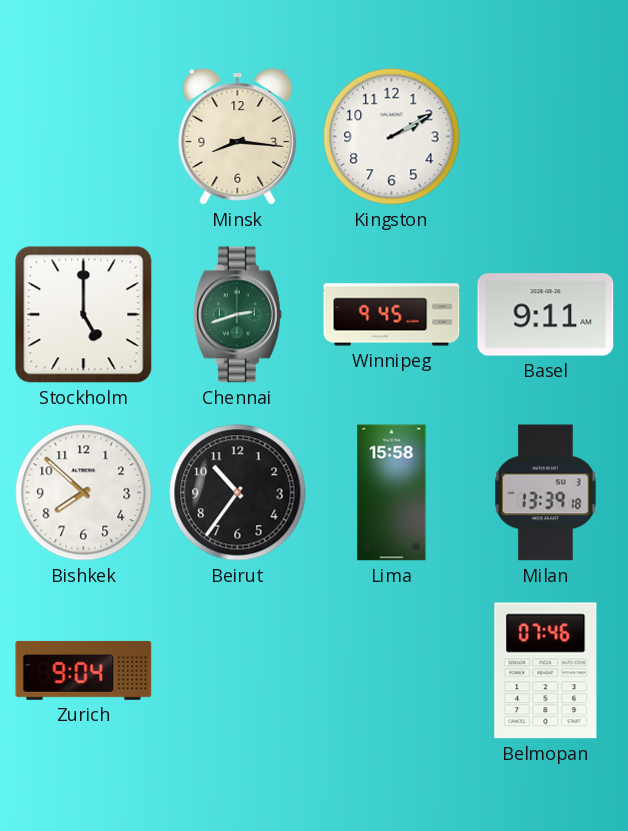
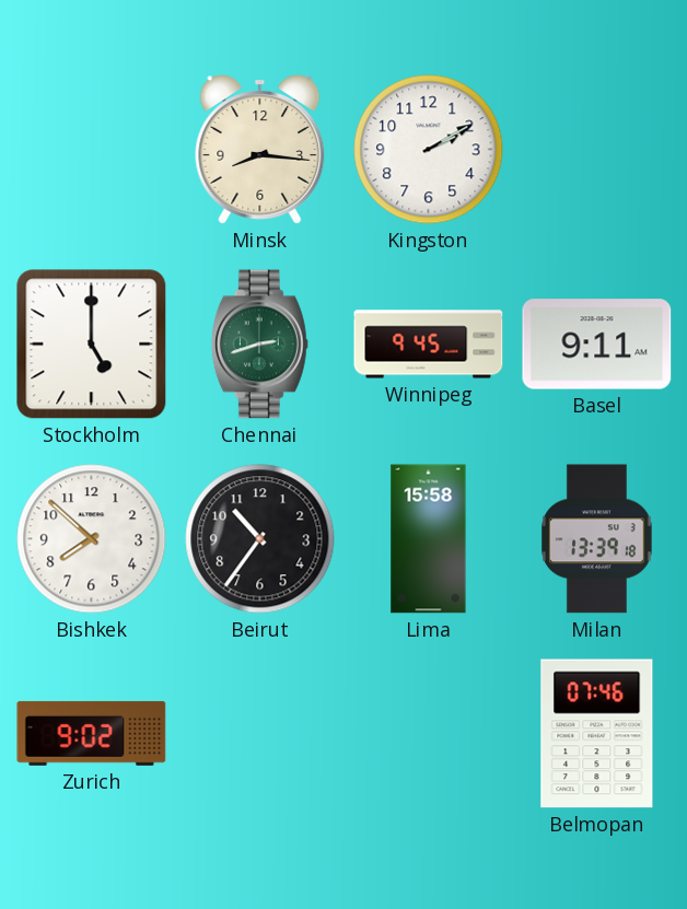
Zurich: 9:04 -> 9:02 (92, 733)
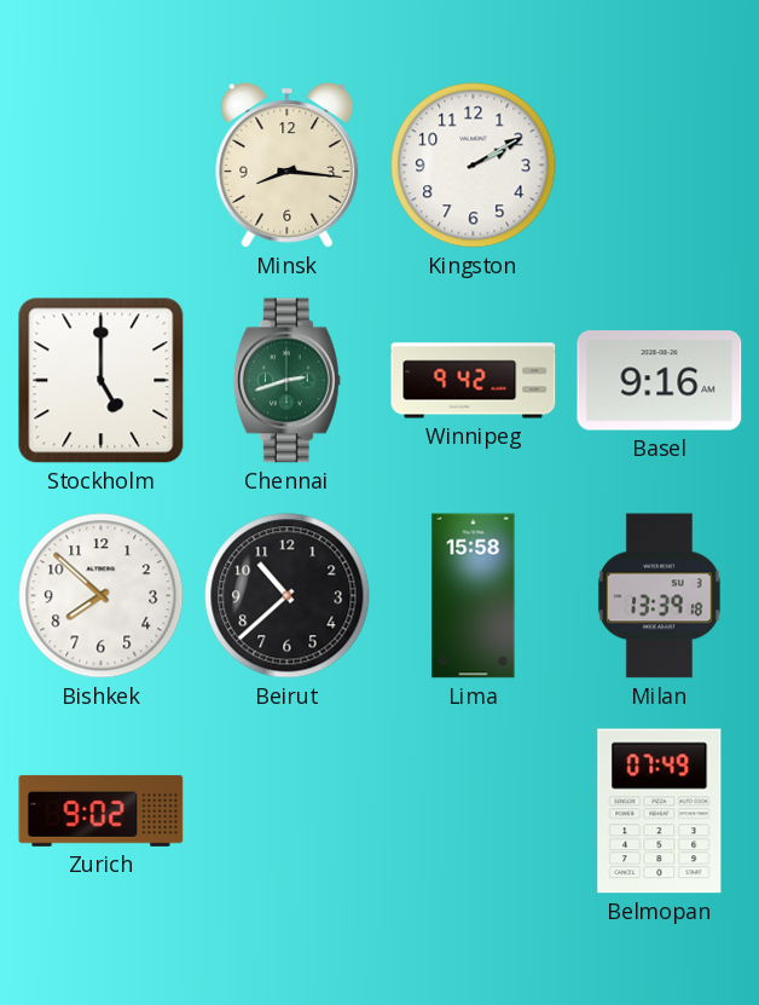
Winnipeg: 9:45 -> 9:42 (474, 381)
Basel: 9:11 -> 9:16 (660, 381)
Beirut: 10:36 -> 10:38 (288, 596)
Belmopan: 07:46 -> 07:49 (660, 811)
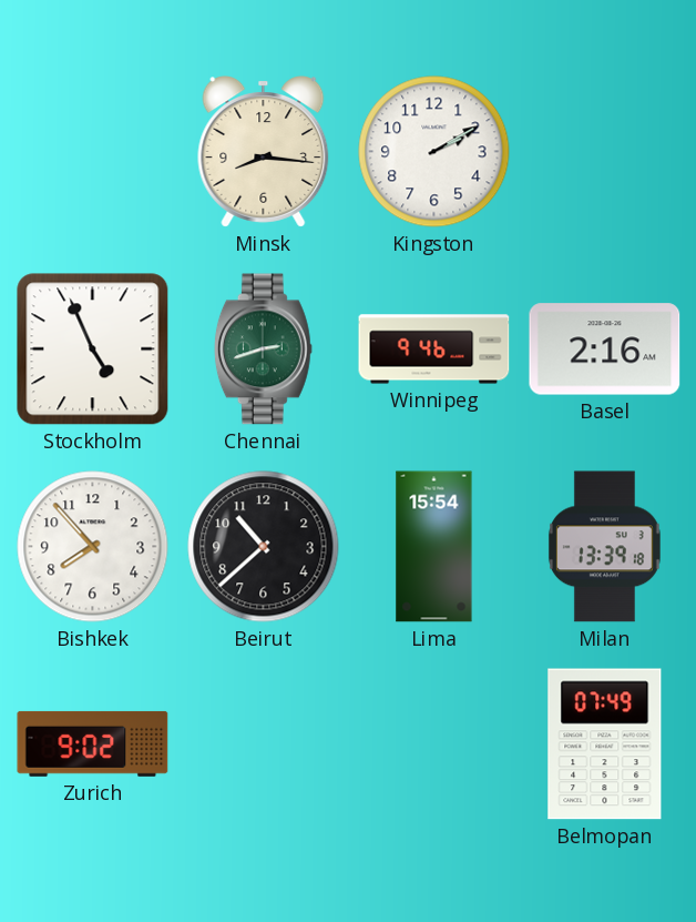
Stockholm: 5:00 -> 4:56 (93, 349)
Winnipeg: 9:42 -> 9:46 (434, 349)
Basel: 9:16 -> 2:16 (605, 349)
Bishkek: 7:52 -> 7:53 (93, 547)
Lima: 15:58 -> 15:54 (434, 547)
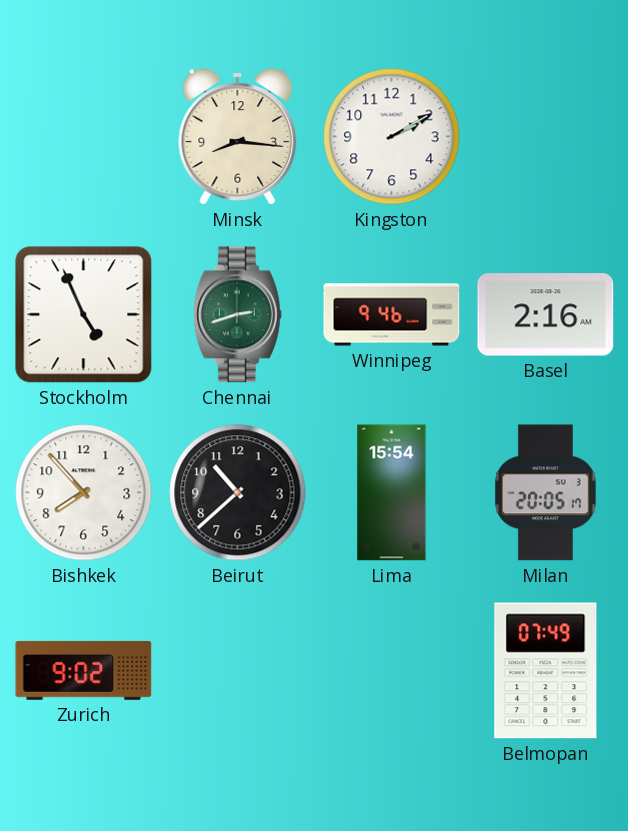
Milan: 13:39 -> 20:05 (545, 493)
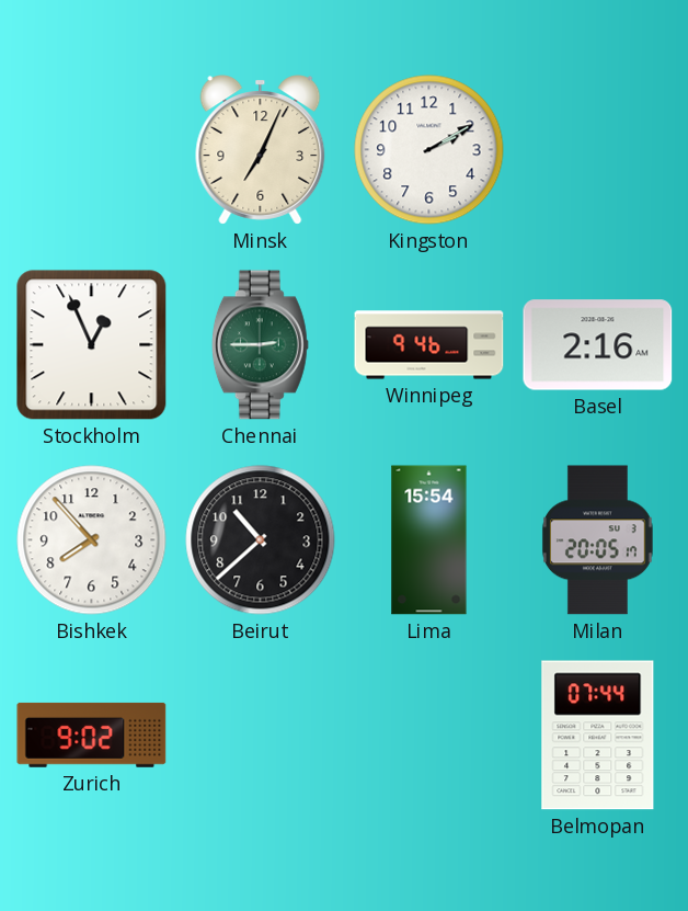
Minsk: 8:16 -> 7:04 (261, 150)
Stockholm: 4:56 -> 12:56 (92, 345)
Chennai: 2:42 -> 2:45 (260, 345)
Belmopan: 07:49 -> 07:44 (598, 736)
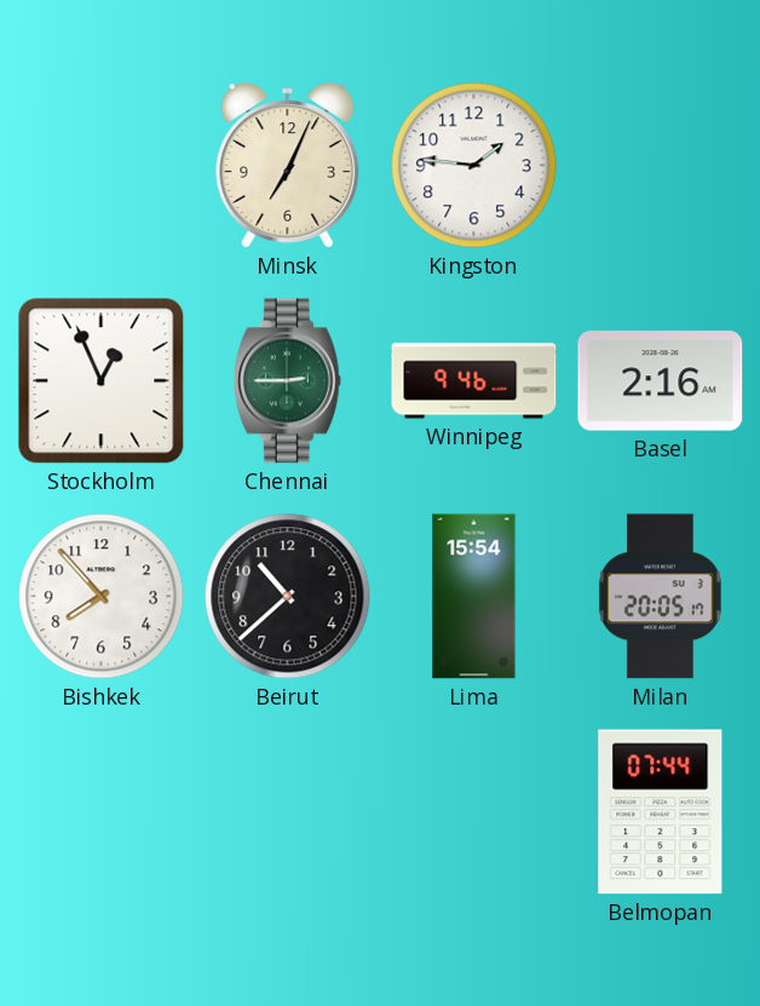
Kingston: 2:10 -> 1:46 (474, 166)
Zurich: 9:02 -> none (92, 735)
